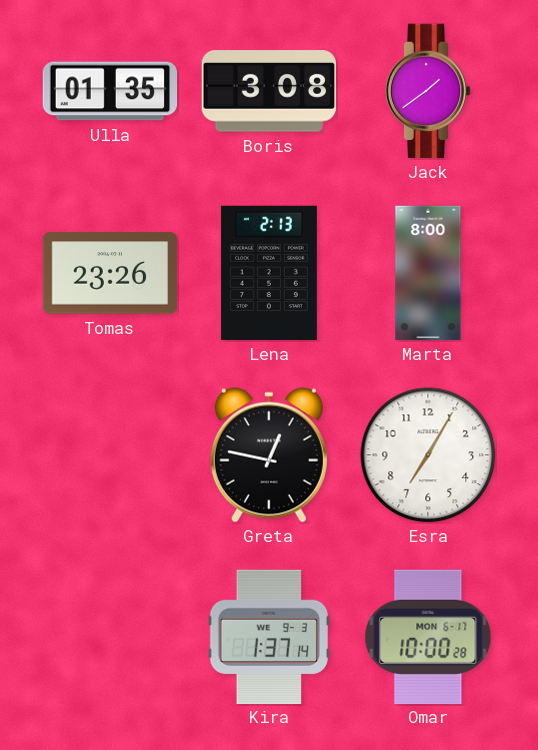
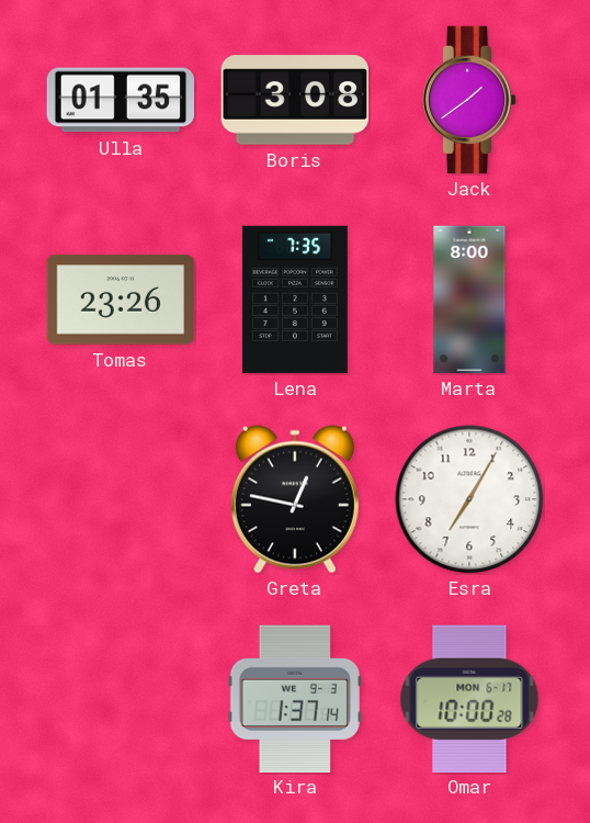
Lena: 2:13 -> 7:35 (295, 300)
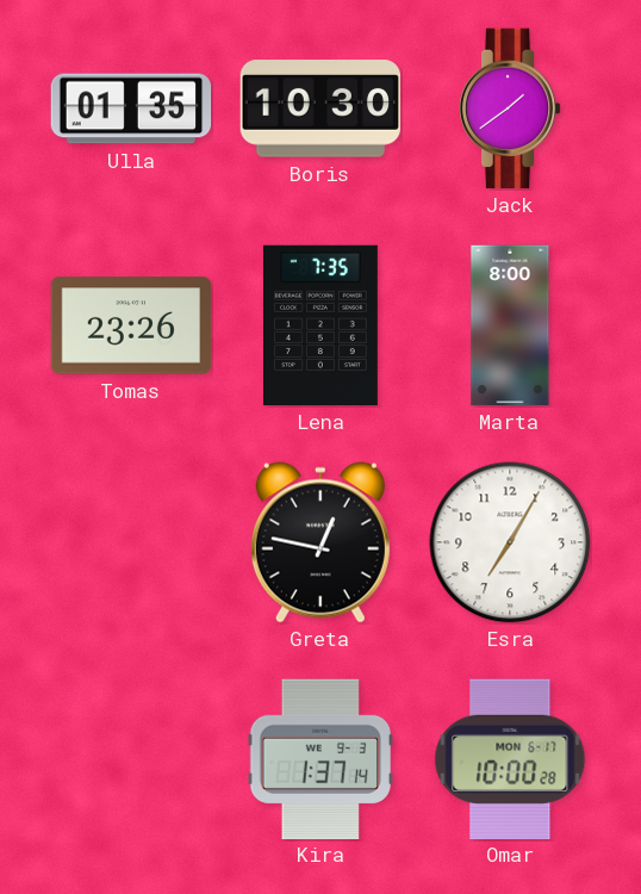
Boris: 3:08 -> 10:30 (320, 108)
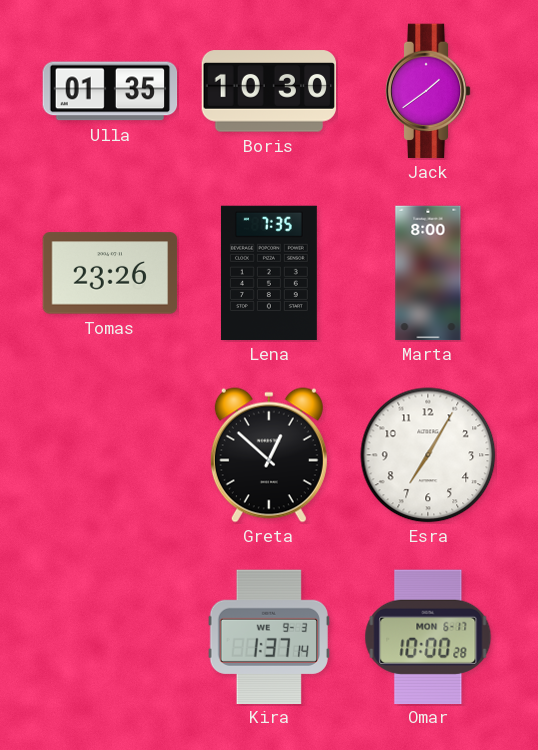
Greta: 12:47 -> 12:52 (269, 455)
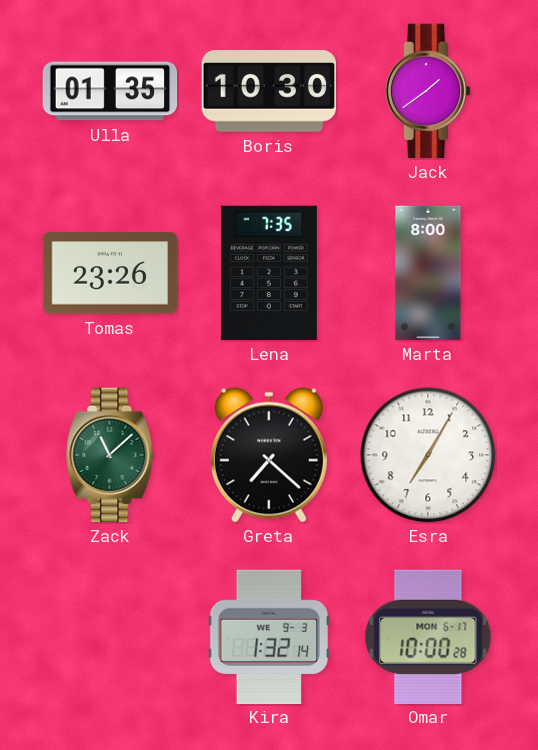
Zack: none -> 11:08 (110, 455)
Greta: 12:52 -> 7:22 (269, 455)
Kira: 1:37 -> 1:32 (268, 636)
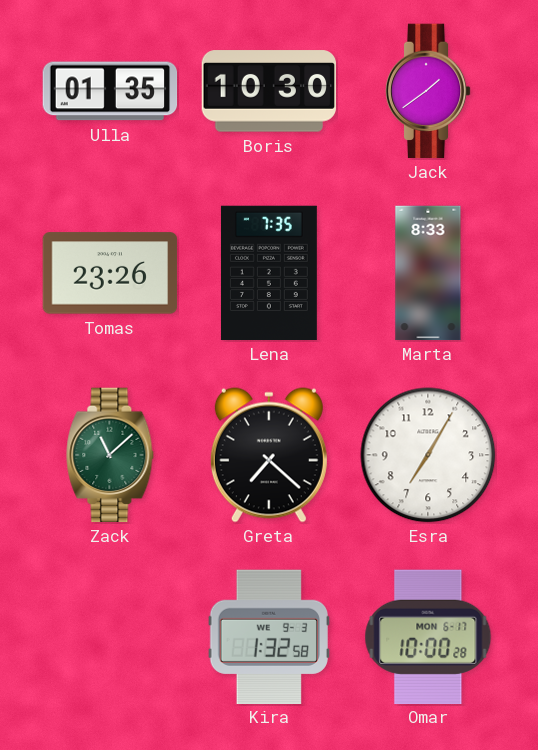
Marta: 8:00 -> 8:33 (428, 273)
Kira: 1:32:14 -> 1:32:58 (268, 636)
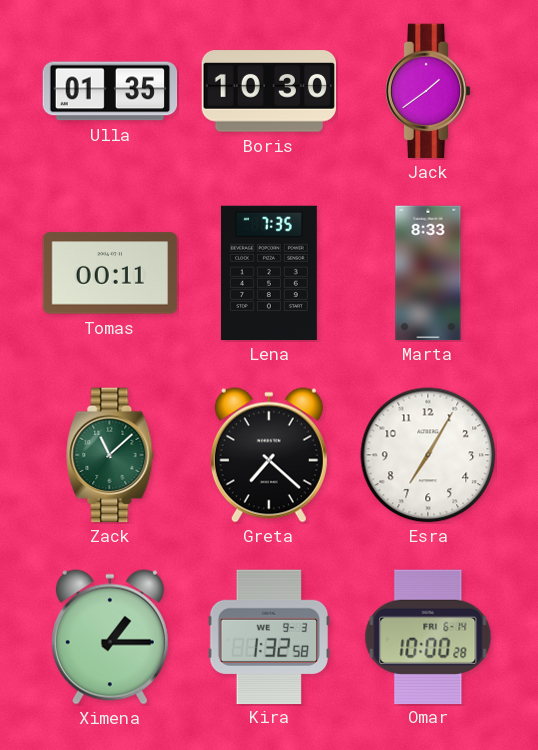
Tomas: 23:26 -> 00:11 (110, 273)
Ximena: none -> 1:15 (110, 637)
Omar date: MON 6-17 -> FRI 6-14 (428, 636)
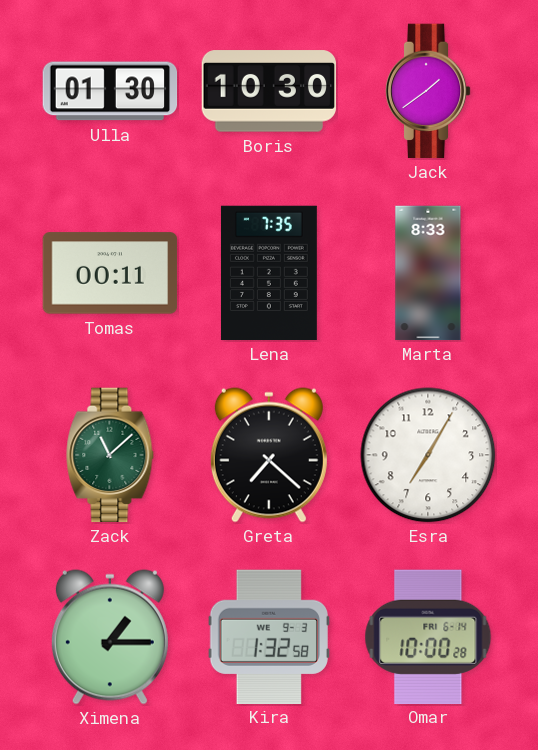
Ulla: 01:35 -> 01:30 (110, 91)
